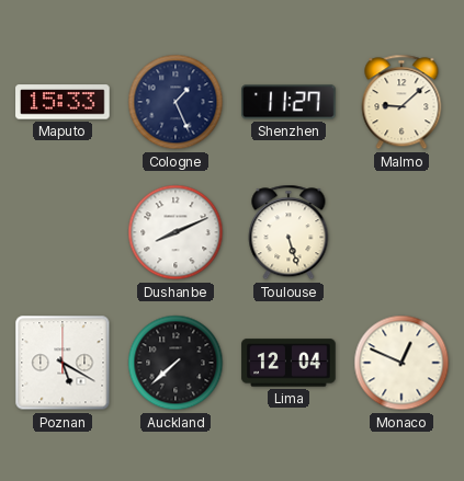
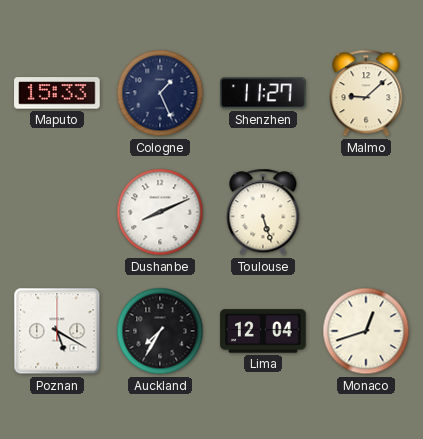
Auckland: 7:38 -> 7:35 (160, 331)
Monaco: 12:49 -> 12:42 (366, 331)
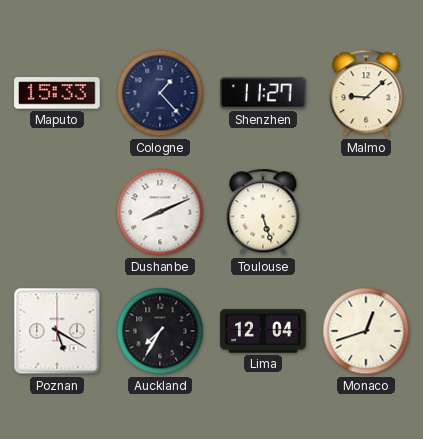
Cologne: 1:26 -> 1:23 (160, 93)
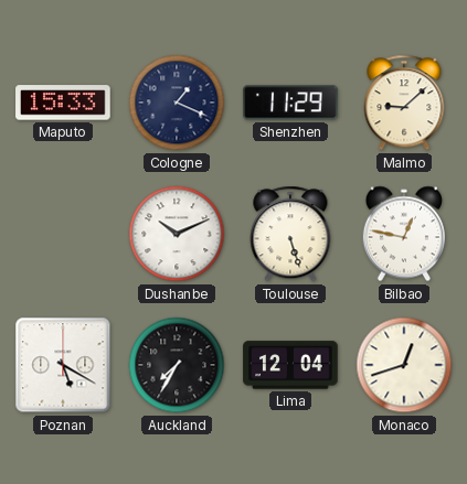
Cologne: 1:23 -> 1:19 (177, 103)
Shenzhen: 11:27 -> 11:29 (290, 103)
Dushanbe: 8:11 -> 10:11 (177, 234)
Bilbao: none -> 12:47 (404, 234)
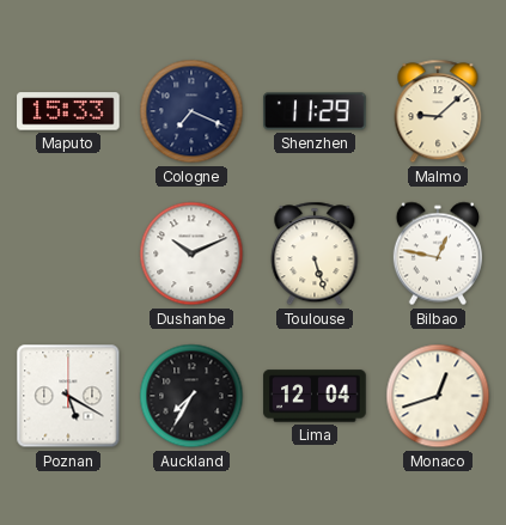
Cologne: 1:19 -> 7:19 (191, 111)
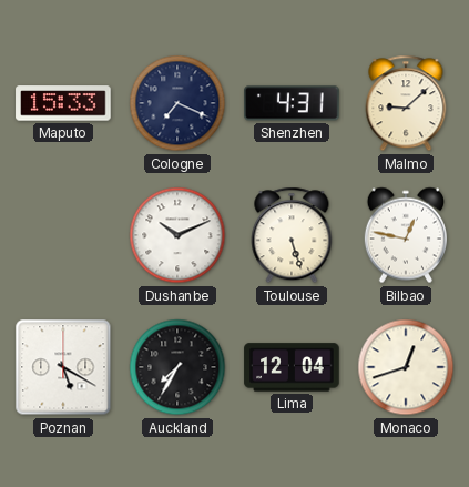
Shenzhen: 11:29 -> 4:31 (292, 103)
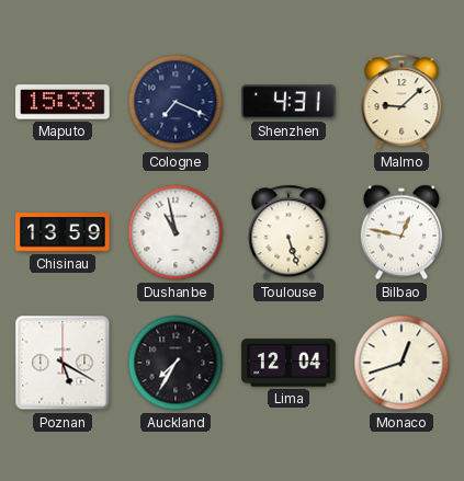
Chisinau: none -> 13:59 (63, 232)
Dushanbe: 10:11 -> 10:58 (176, 232)
